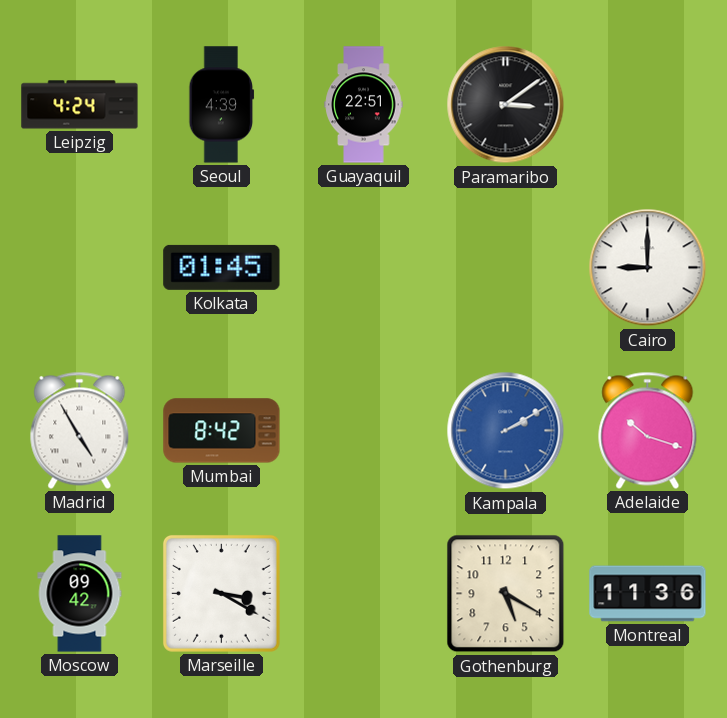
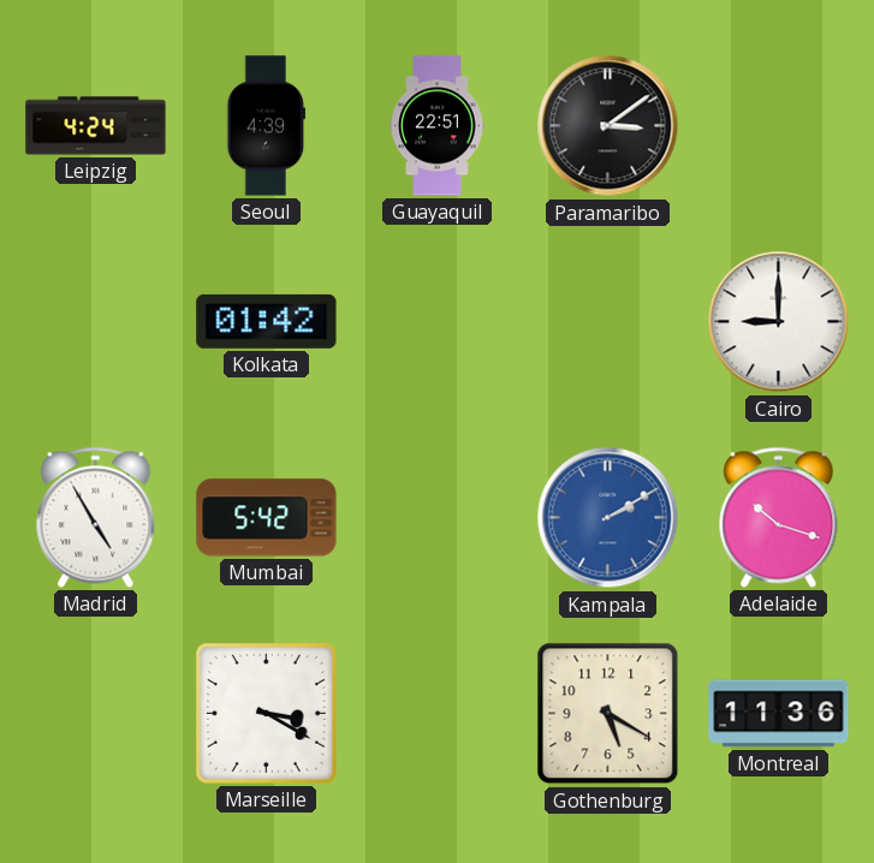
Kolkata: 01:45 -> 01:42 (267, 321)
Mumbai: 8:42 -> 5:42 (267, 518)
Moscow: 09:42 -> none (80, 594)
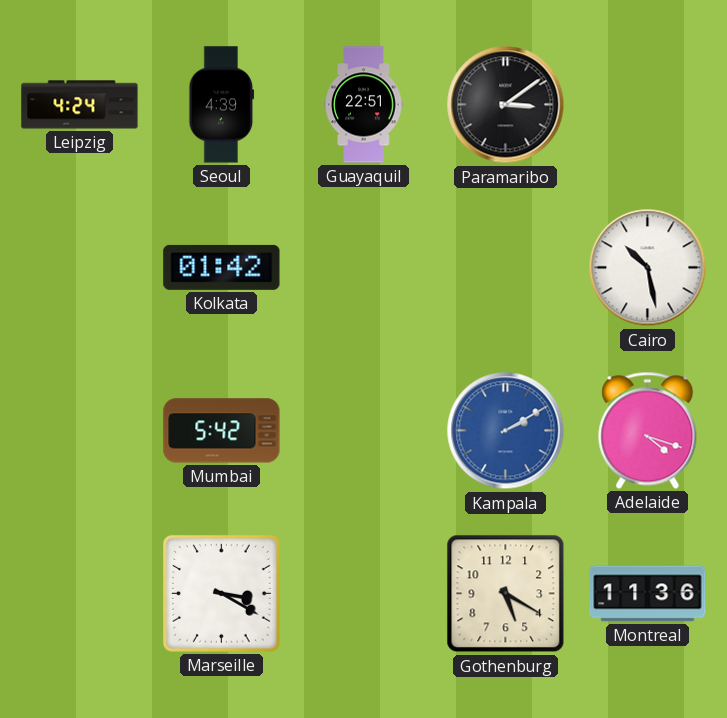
Cairo: 9:00 -> 10:28 (648, 268)
Madrid: 4:55 -> none (96, 517)
Adelaide: 10:18 -> 4:18 (648, 430)
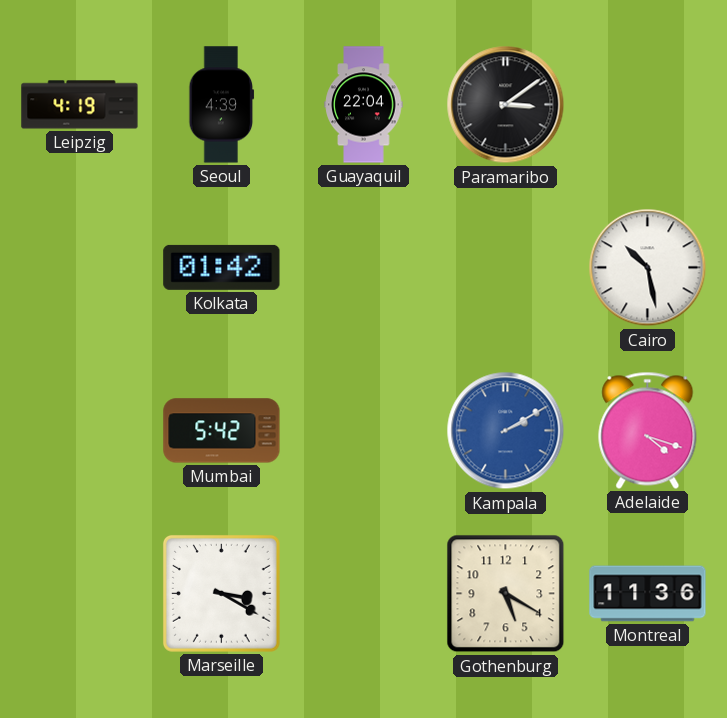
Leipzig: 4:24 -> 4:19 (80, 105)
Guayaquil: 22:51 -> 22:04 (364, 105)
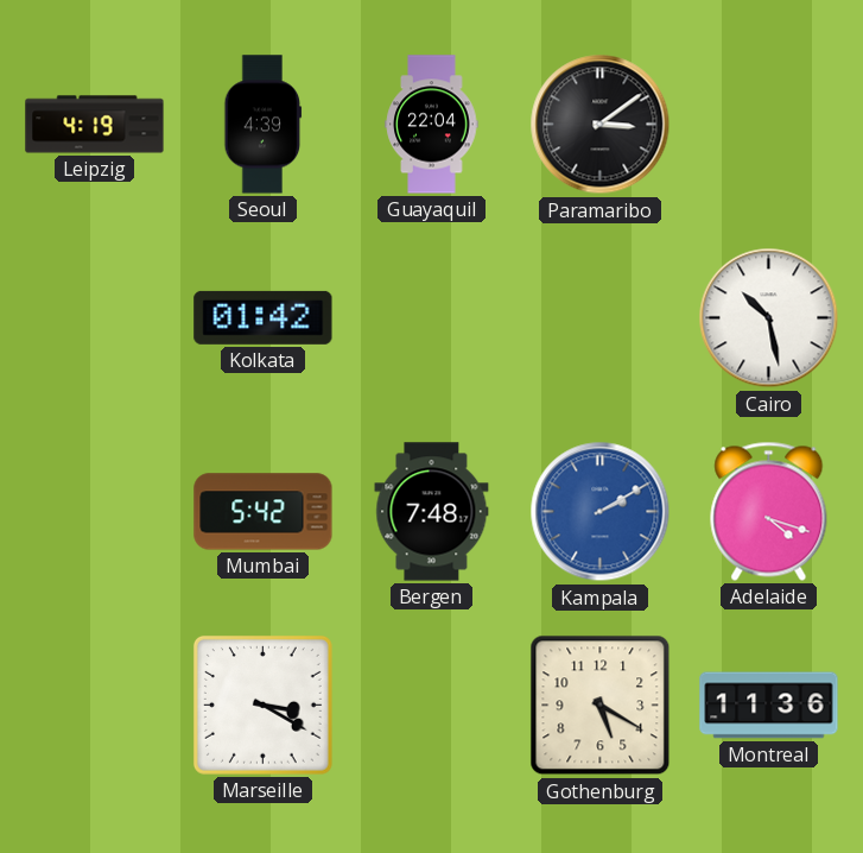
Bergen: none -> 7:48 (432, 512)
